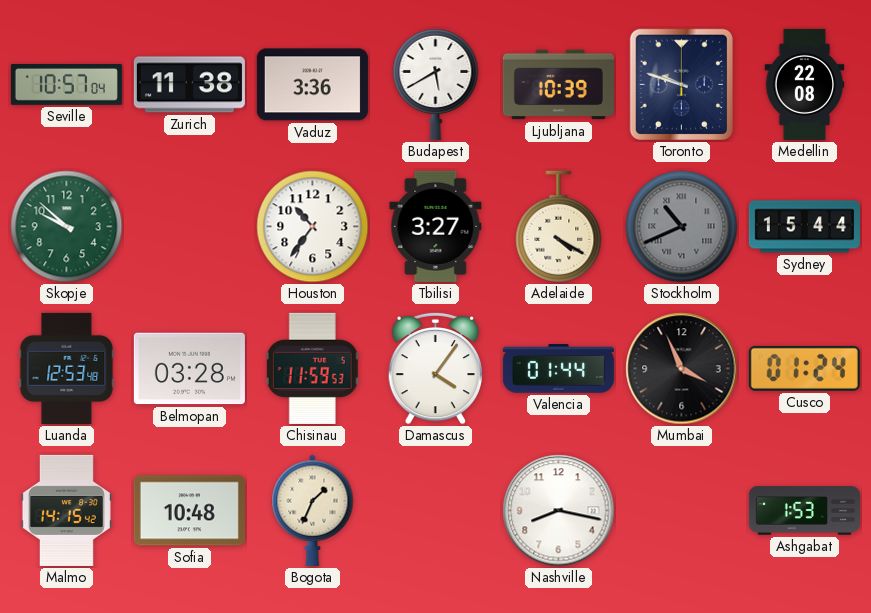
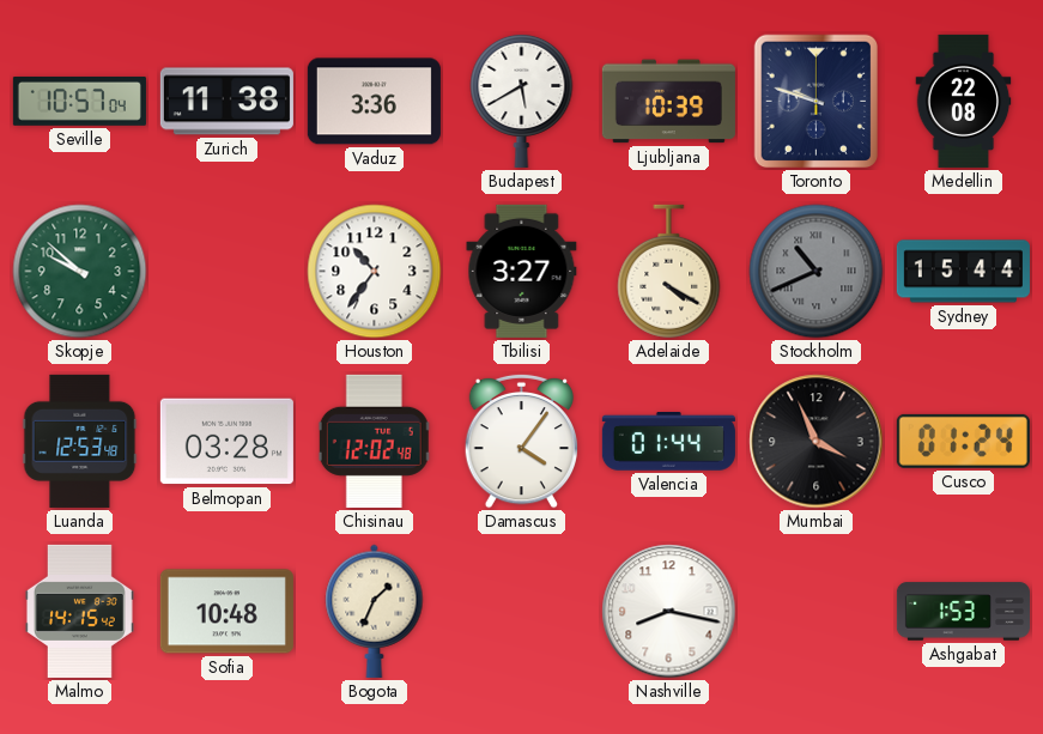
Chisinau: 11:59 -> 12:02 (375, 441)
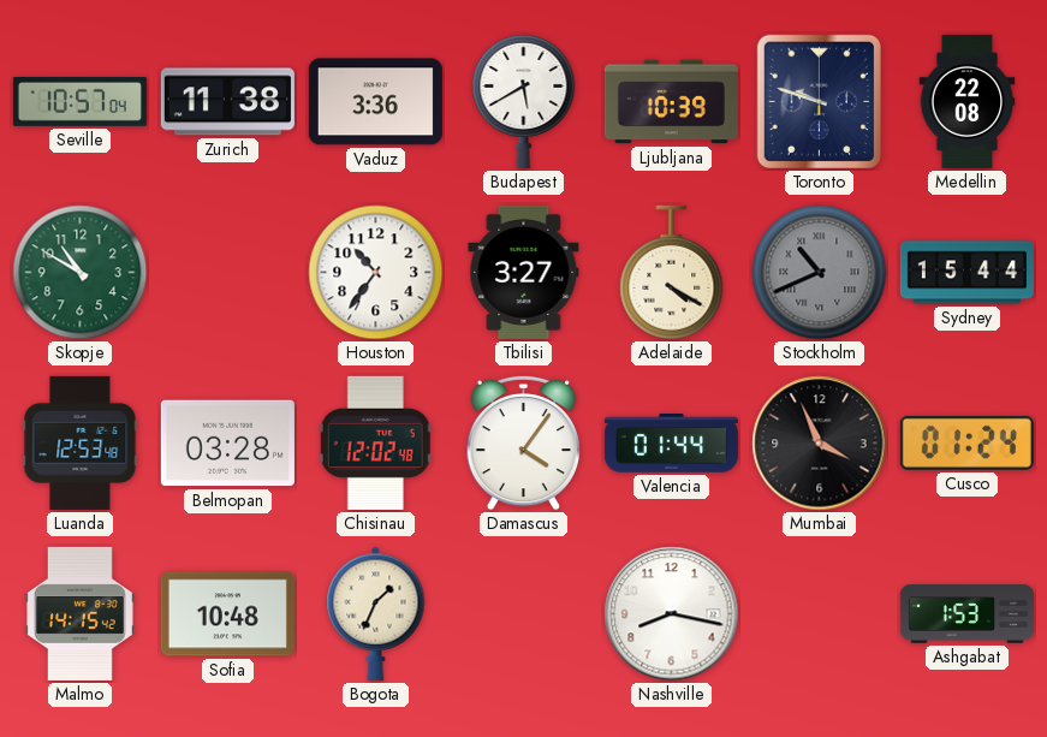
Skopje: 9:52 -> 10:50 (81, 273)
